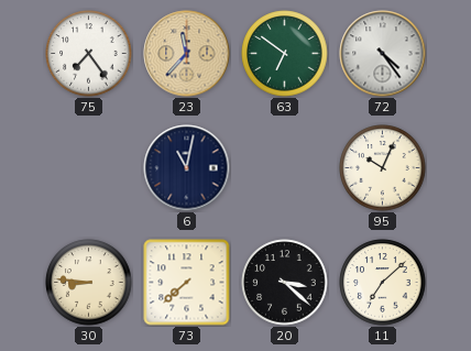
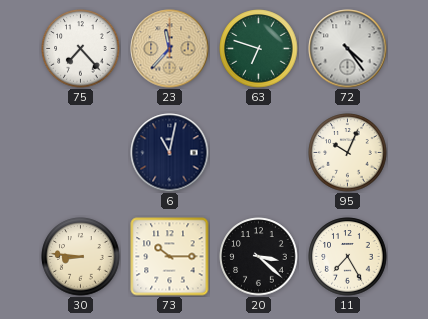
75: 7:24 -> 7:23 (81, 49)
63: 6:51 -> 6:48 (259, 49)
73: 7:38 -> 10:15 (170, 257)
11: 7:08 -> 7:25 (348, 257)
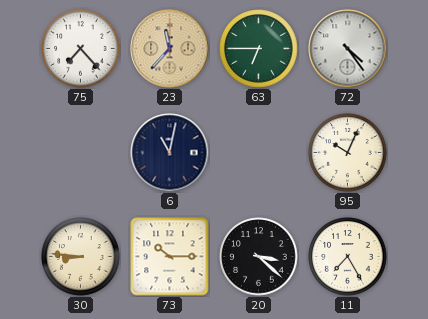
63: 6:48 -> 6:45 (259, 49)
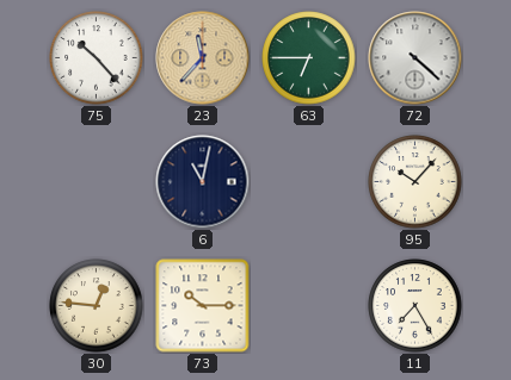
75: 7:23 -> 10:23 (97, 58)
72: 4:24 -> 4:22 (415, 58)
95: 10:04 -> 10:07 (415, 182)
30: 8:46 -> 12:46 (97, 306)
20: 3:22 -> none (259, 257)
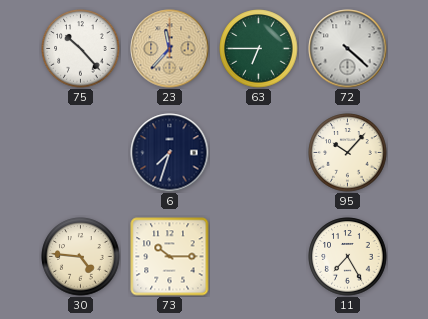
6: 11:02 -> 7:33 (170, 153)
30: 12:46 -> 4:46 (81, 257)
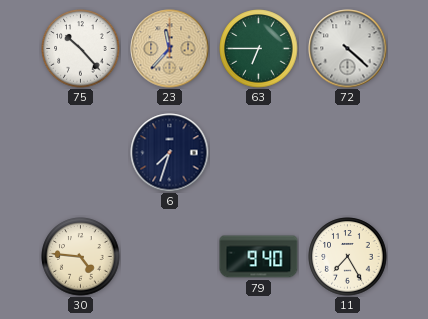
95: 10:07 -> none (348, 153)
73: 10:15 -> none (170, 257)
79: none -> 9:40 (259, 257)
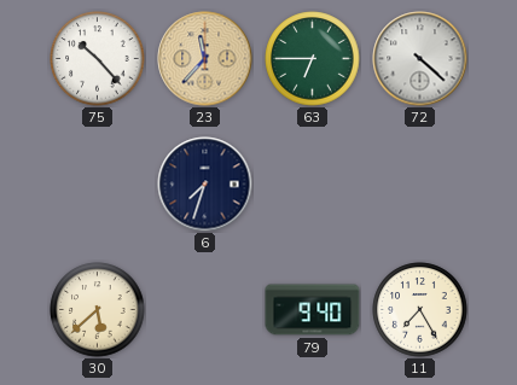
30: 4:46 -> 5:38 (98, 310)
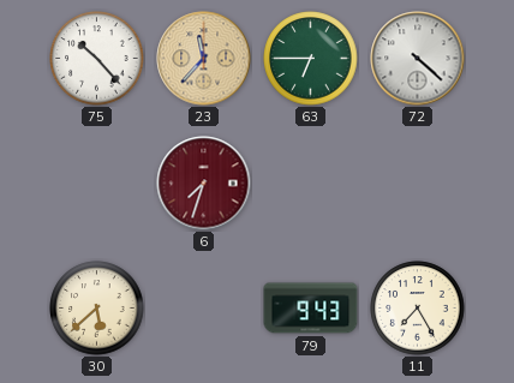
6 dial: navy -> burgundy (204, 184)
79: 9:40 -> 9:43 (311, 309)
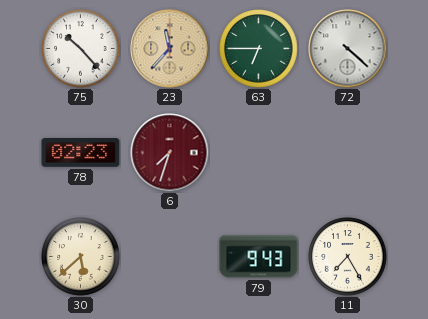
78: none -> 02:23 (81, 153)
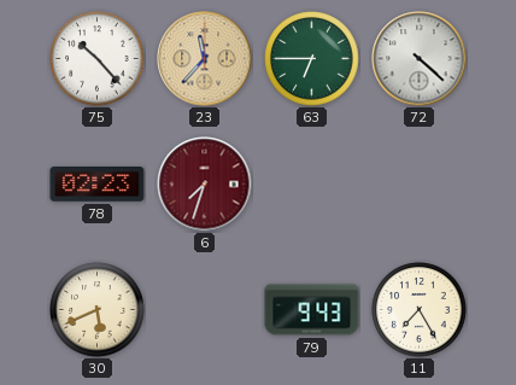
30: 5:38 -> 5:41 (98, 310)
